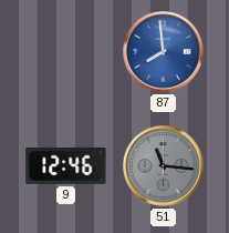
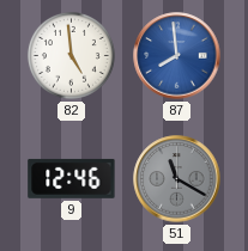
82: none -> 4:59 (71, 55)
51: 11:16 -> 11:20 (177, 179)
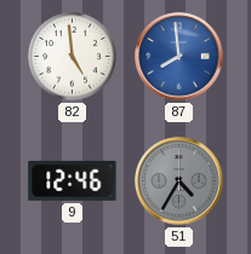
51: 11:20 -> 4:35 (179, 181)
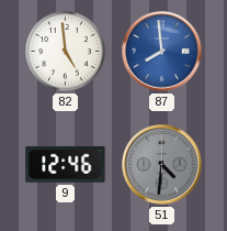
51: 4:35 -> 4:31 (162, 165)
